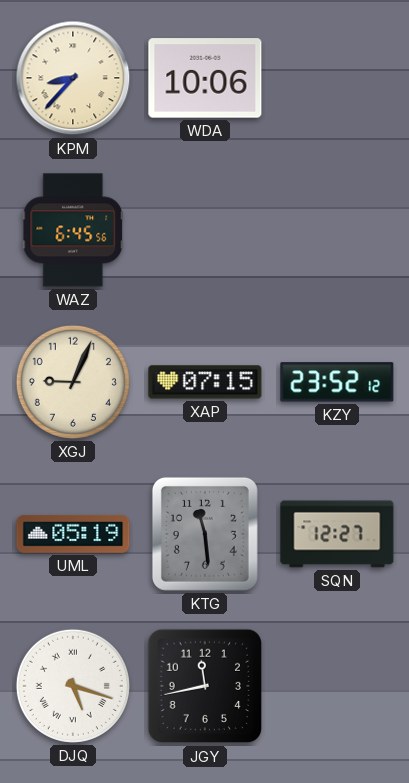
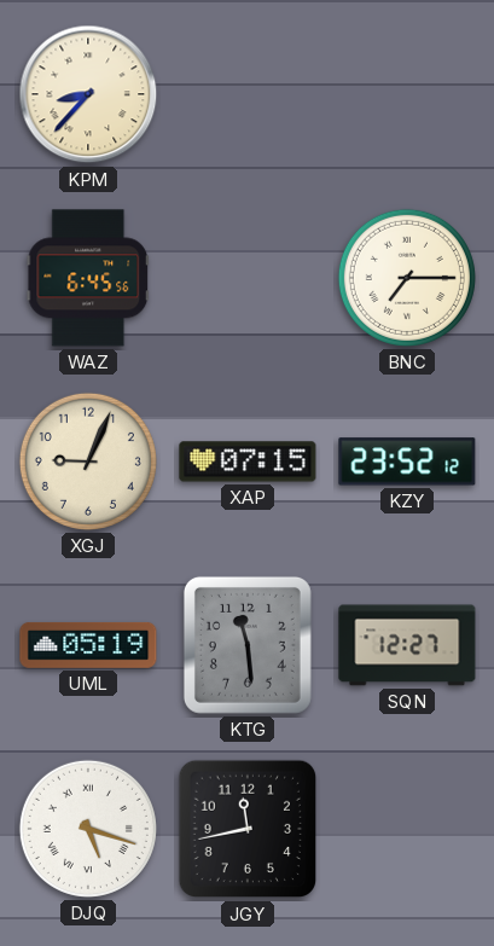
WDA: 10:06 -> none (205, 78)
BNC: none -> 7:15 (407, 278)
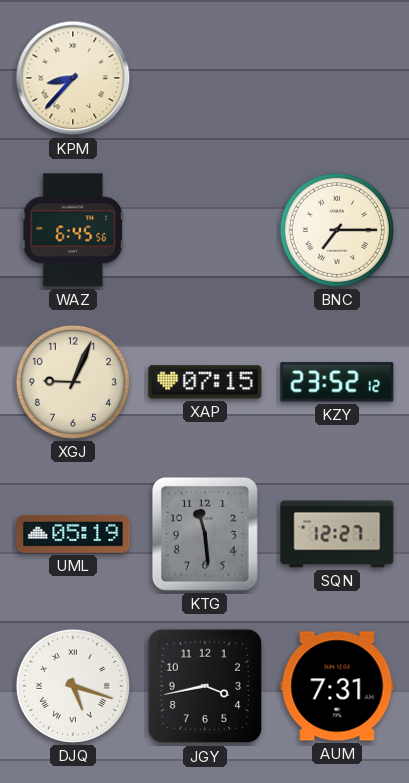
JGY: 11:43 -> 3:43 (205, 686)
AUM: none -> 7:31 (337, 686)
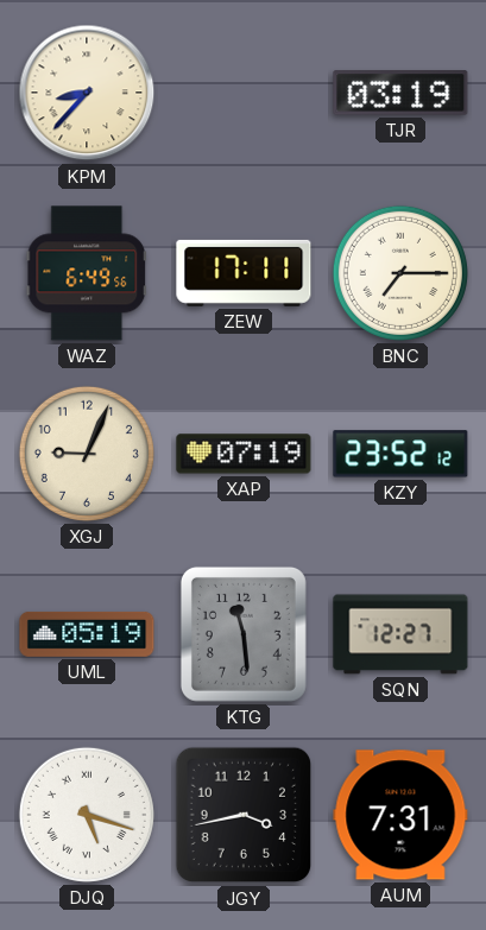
TJR: none -> 03:19 (400, 93)
WAZ: 6:45 -> 6:49 (87, 273)
ZEW: none -> 17:11 (244, 273)
XAP: 07:15 -> 07:19 (244, 454)
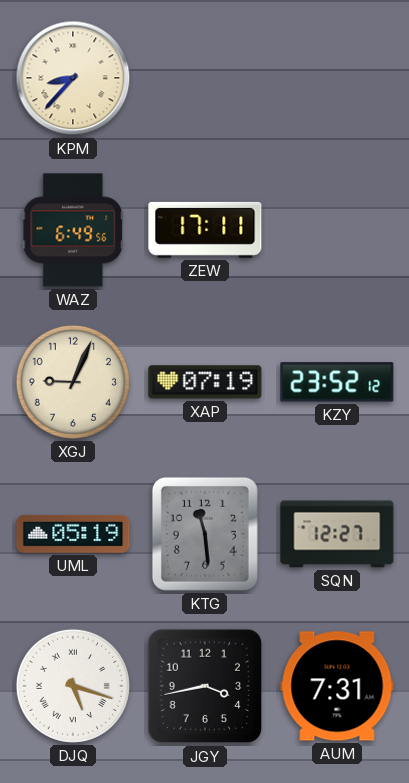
TJR: 03:19 -> none (400, 93)
BNC: 7:15 -> none (400, 273)
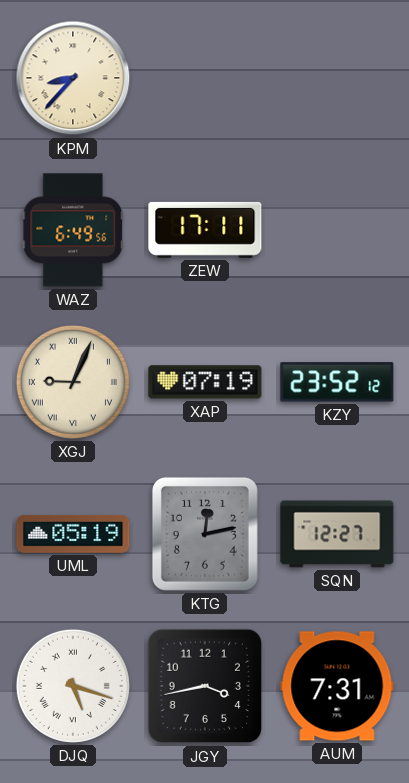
XGJ numerals: Arabic -> Roman (73, 382)
KTG: 11:29 -> 12:13 (205, 534)
